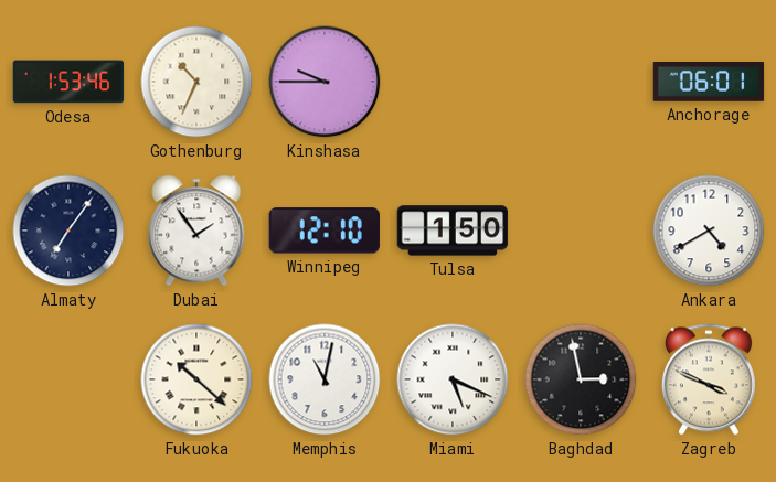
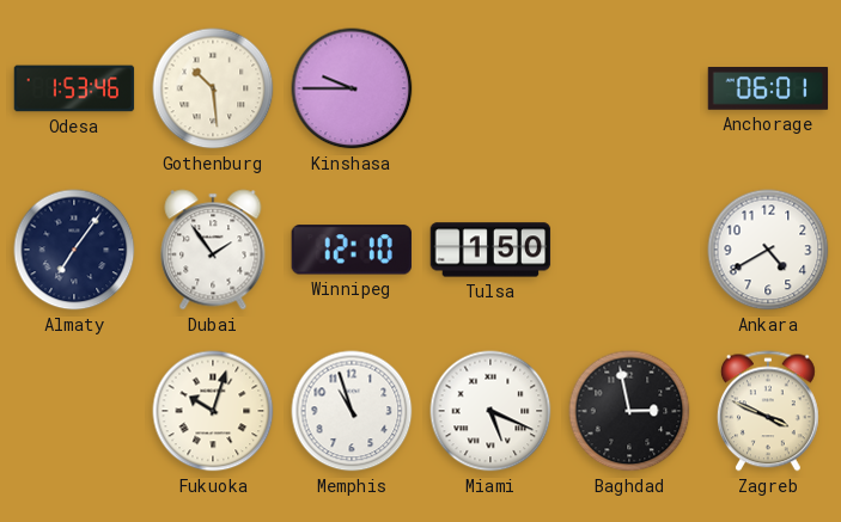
Gothenburg: 10:34 -> 10:29 (213, 88)
Fukuoka: 10:22 -> 10:03 (213, 411)
Memphis: 11:02 -> 10:57 (352, 411)
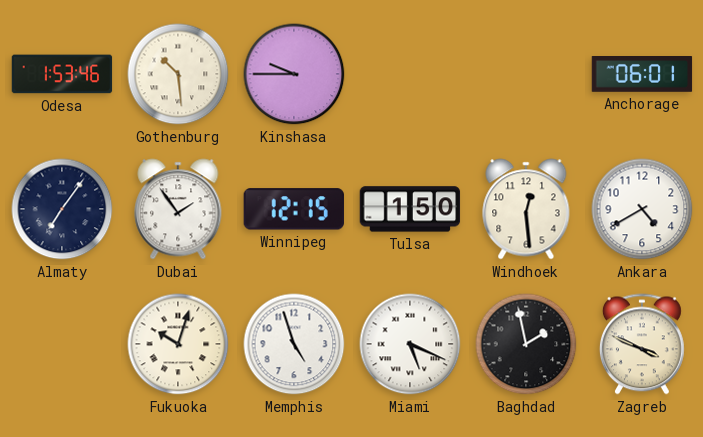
Winnipeg: 12:10 -> 12:15 (294, 209)
Windhoek: none -> 12:29 (526, 209)
Memphis: 10:57 -> 4:57 (294, 344)
Baghdad: 2:58 -> 1:58 (526, 344)
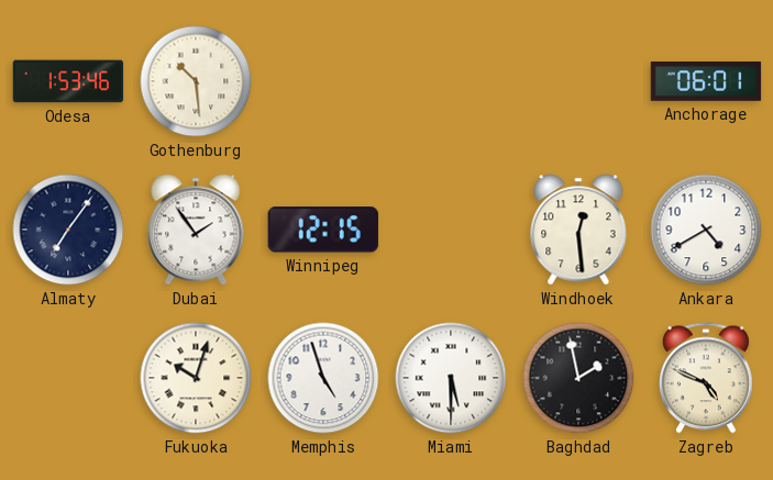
Kinshasa: 9:45 -> none (294, 74)
Tulsa: 1:50 -> none (410, 209)
Miami: 5:19 -> 5:30 (451, 378)
Zagreb: 3:49 -> 4:49 (706, 378)
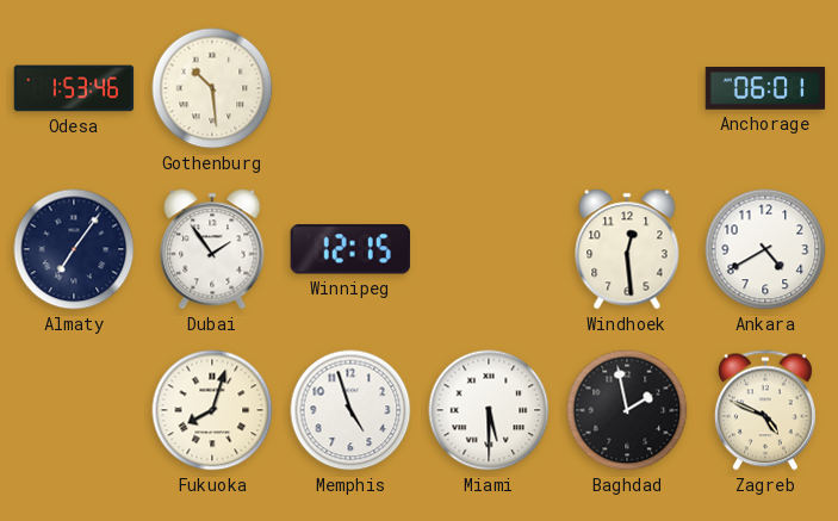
Fukuoka: 10:03 -> 8:03 (212, 410)
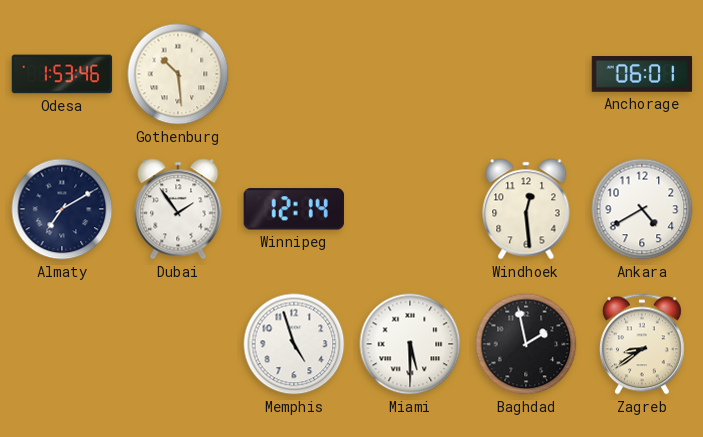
Almaty: 7:06 -> 7:10 (62, 209)
Winnipeg: 12:15 -> 12:14 (294, 209)
Fukuoka: 8:03 -> none (212, 410)
Zagreb: 4:49 -> 8:39 (642, 344)
